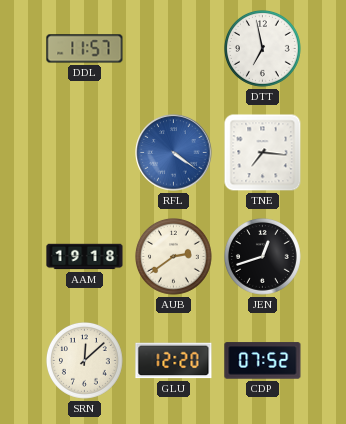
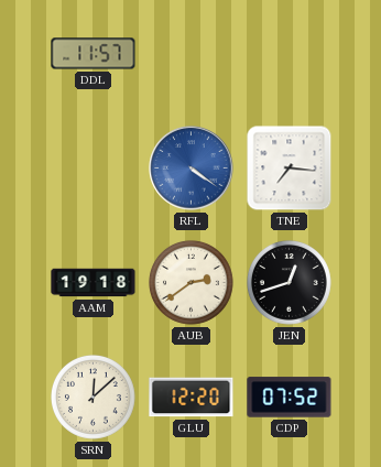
DTT: 6:58 -> none (263, 49)
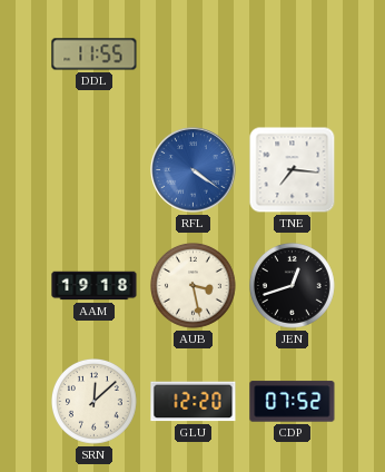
DDL: 11:57 -> 11:55 (95, 55)
AUB: 2:39 -> 3:28 (194, 286)
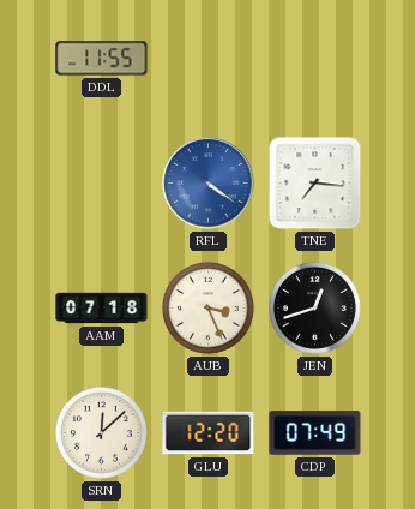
AAM: 19:18 -> 07:18 (102, 309)
AUB: 3:28 -> 3:26 (209, 309)
CDP: 07:52 -> 07:49 (315, 433)
